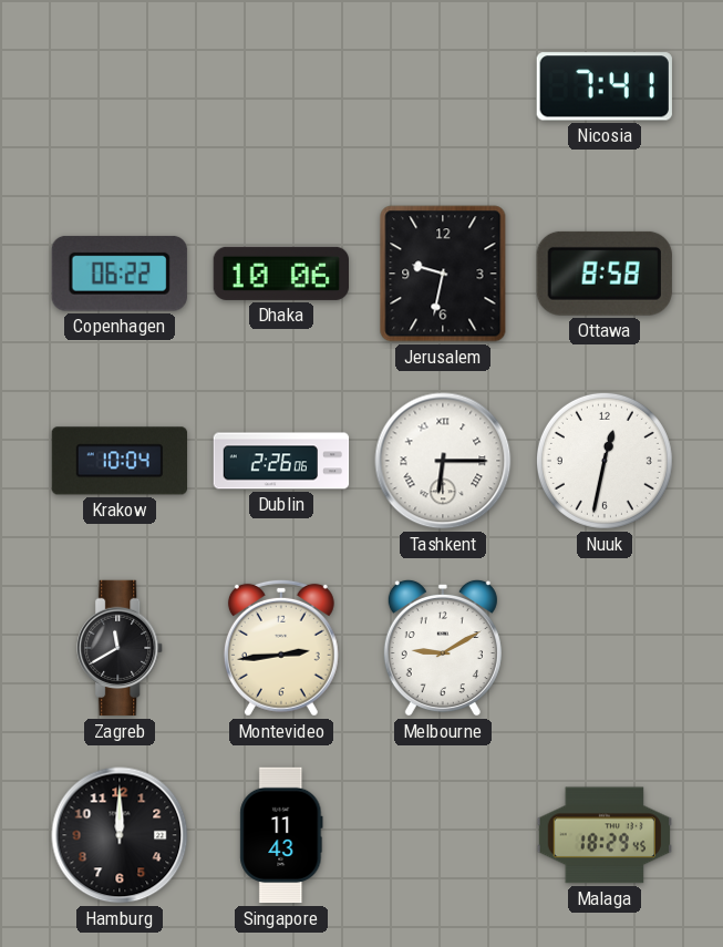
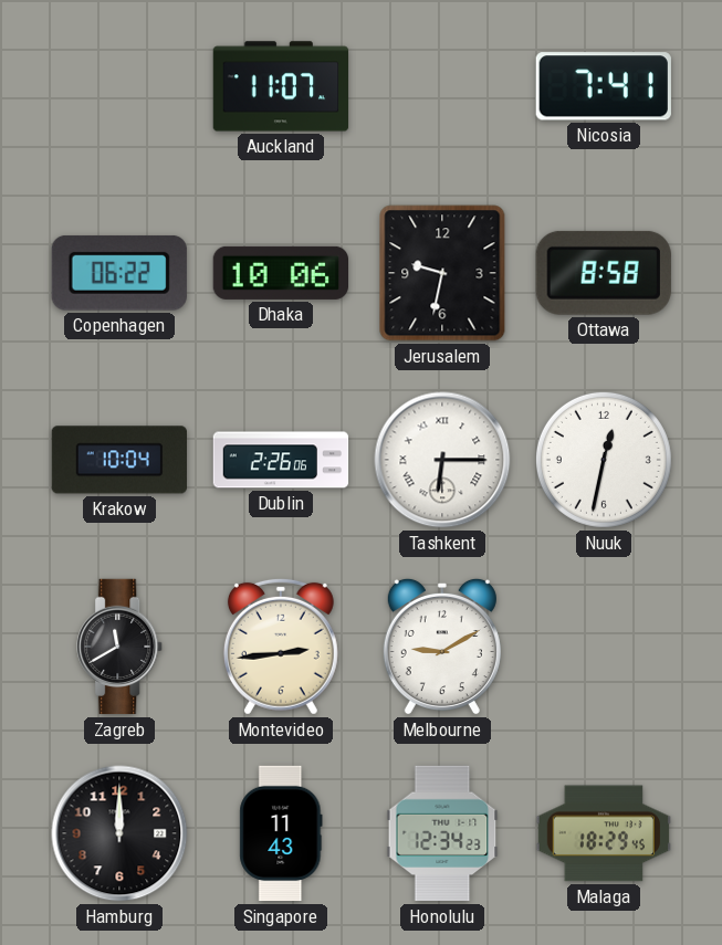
Auckland: none -> 11:07 (281, 86)
Honolulu: none -> 12:34 (442, 833)
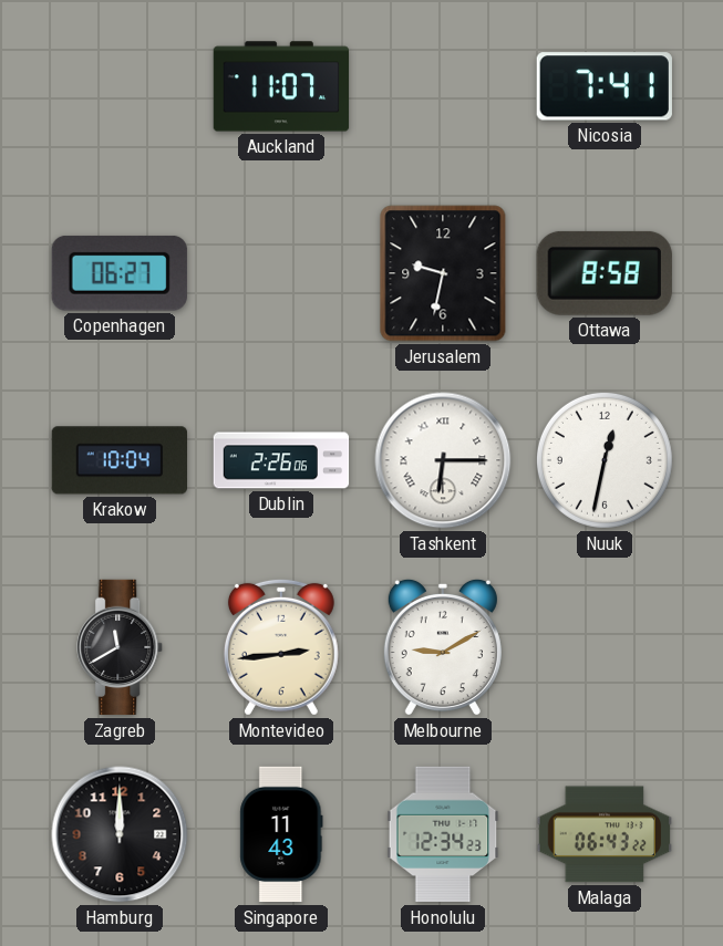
Copenhagen: 06:22 -> 06:27 (120, 273)
Dhaka: 10:06 -> none (280, 273)
Malaga: 18:29 -> 06:43 (605, 834)
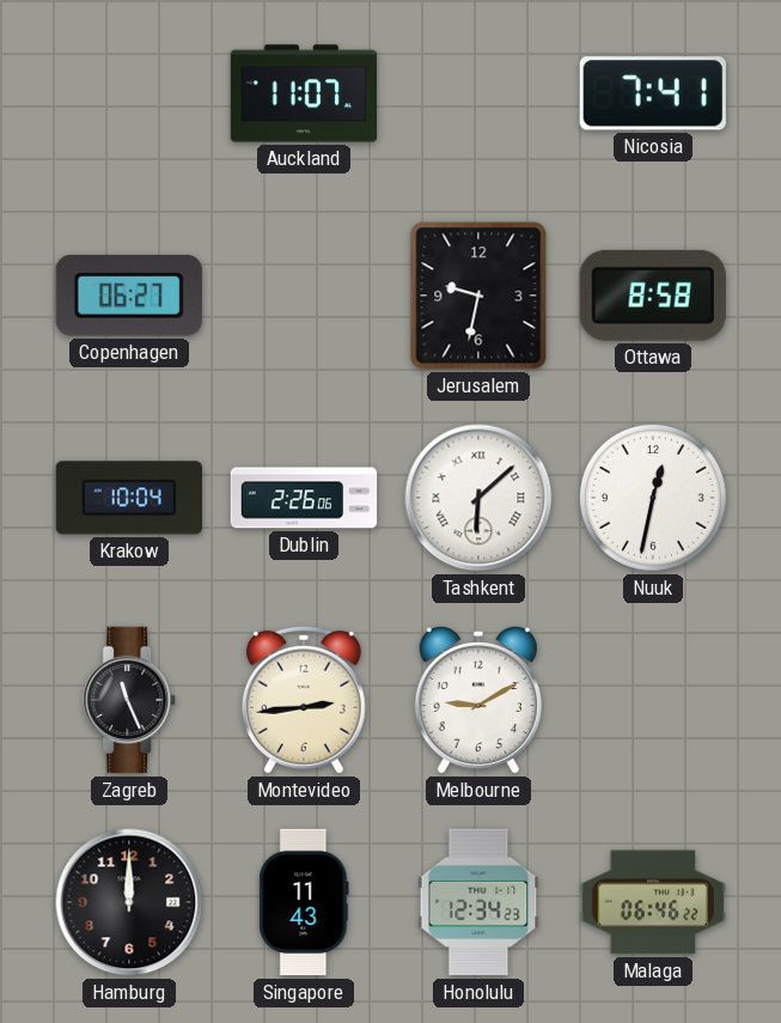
Tashkent: 6:15 -> 6:08 (478, 498)
Zagreb: 11:40 -> 11:26 (130, 700)
Malaga: 06:43 -> 06:46 (653, 902)
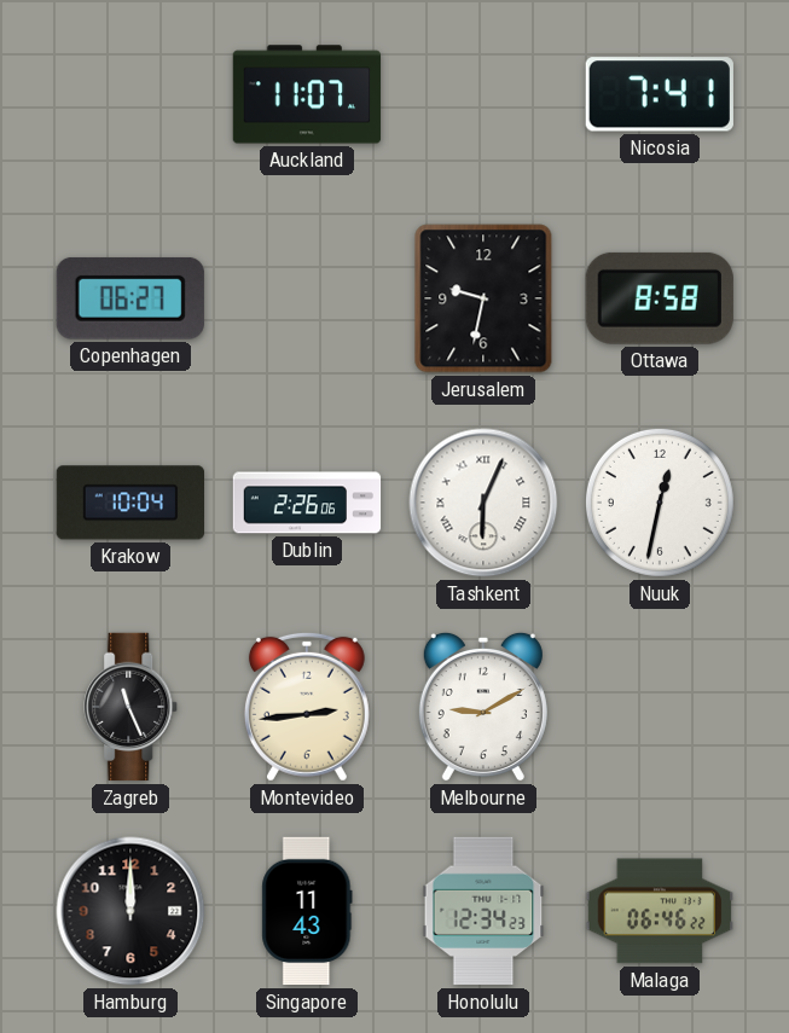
Tashkent: 6:08 -> 6:04 (483, 503)
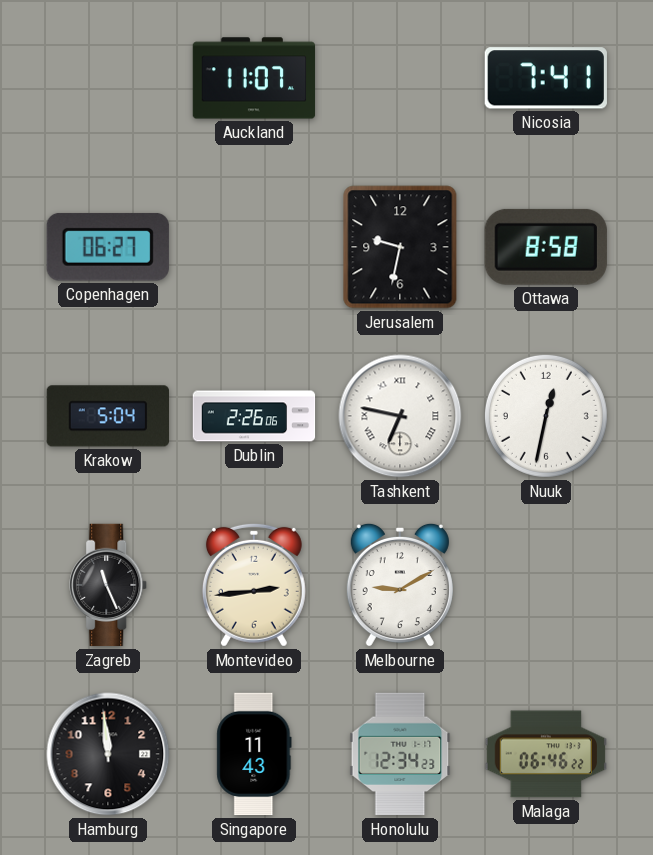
Krakow: 10:04 -> 5:04 (107, 416)
Tashkent: 6:04 -> 6:47 (400, 416)
Hamburg: 12:00 -> 11:59 (108, 754)
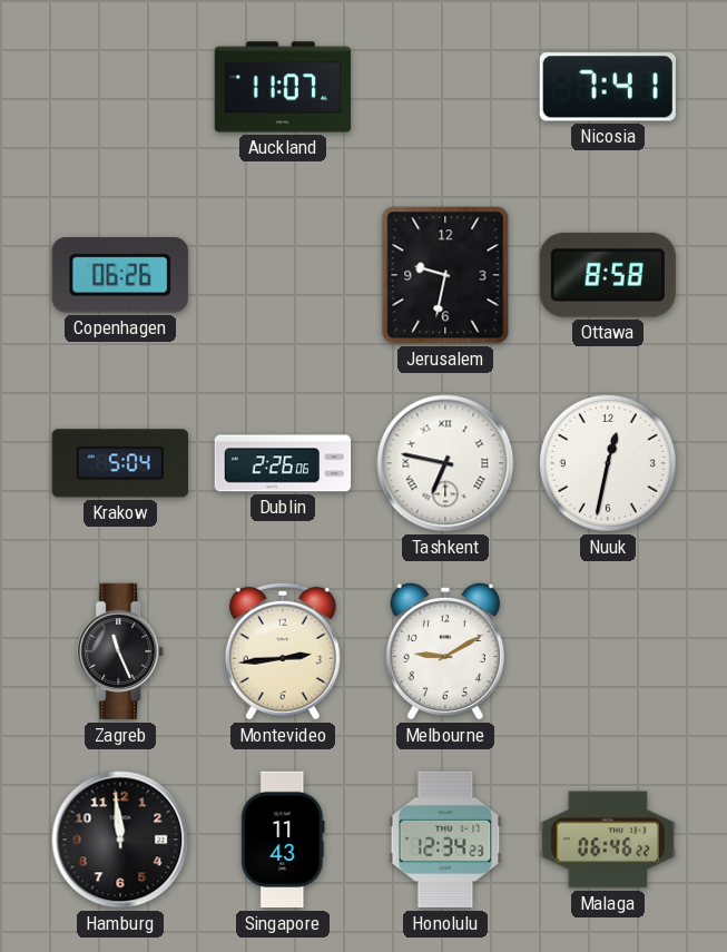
Copenhagen: 06:27 -> 06:26 (120, 275)
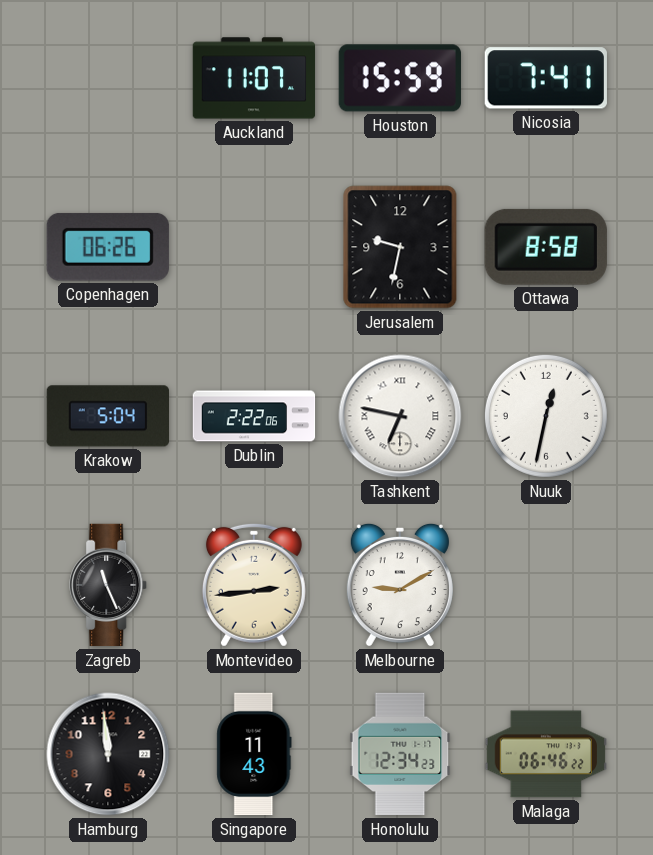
Houston: none -> 15:59 (399, 78)
Dublin: 2:26 -> 2:22 (254, 416)
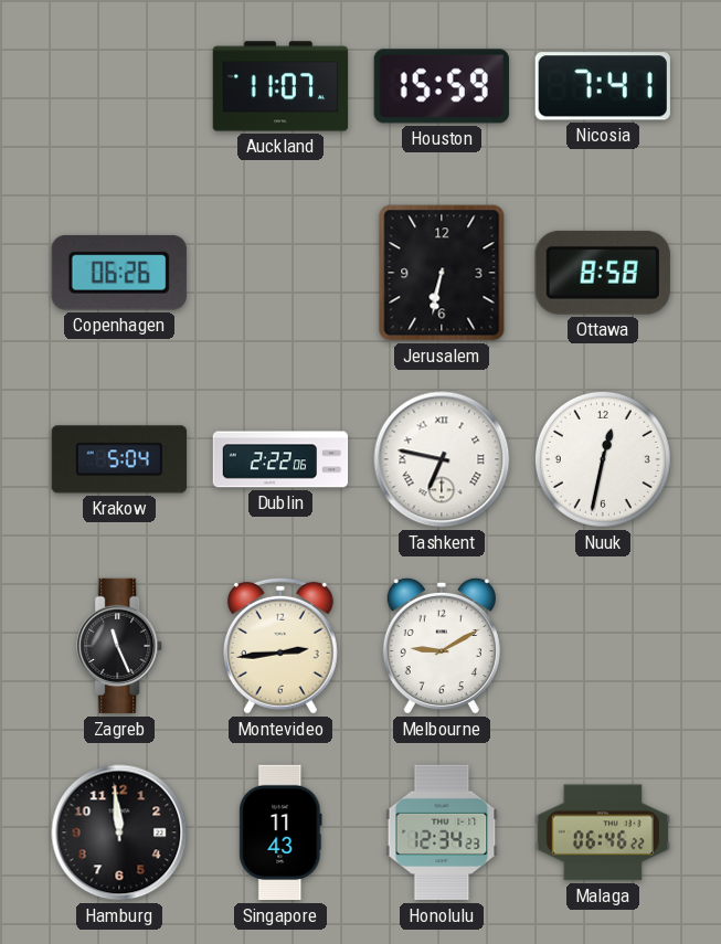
Jerusalem: 9:32 -> 6:32 (442, 273)
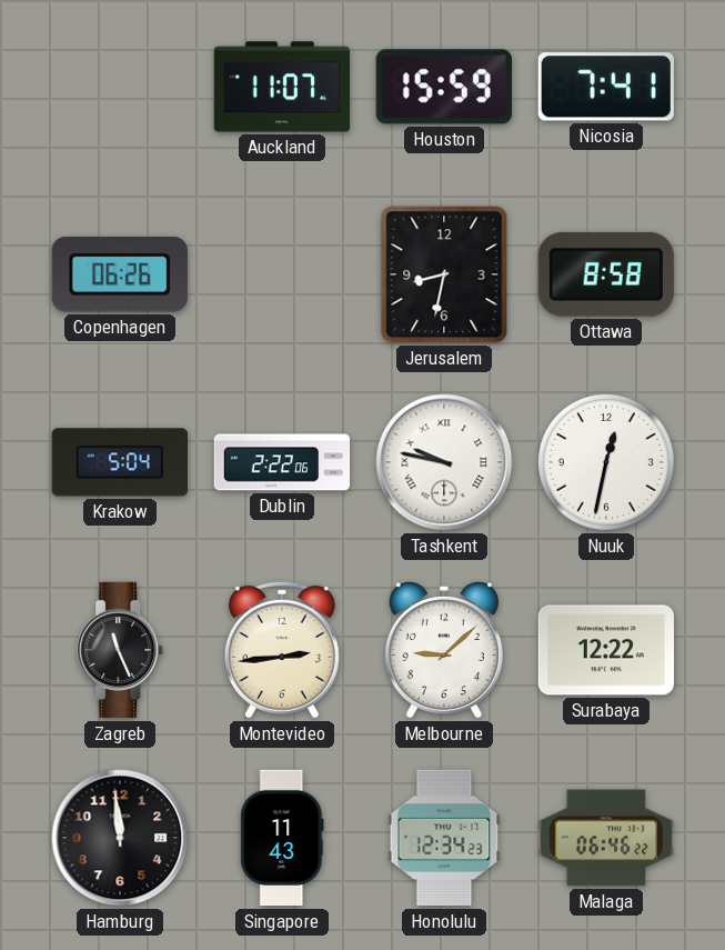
Jerusalem: 6:32 -> 8:32 (444, 274)
Tashkent: 6:47 -> 9:47 (444, 462)
Melbourne: 9:10 -> 9:08 (444, 650)
Surabaya: none -> 12:22 (606, 650)
